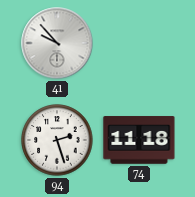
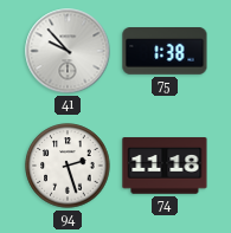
75: none -> 1:38 (165, 52)
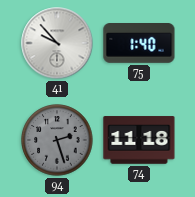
75: 1:38 -> 1:40 (139, 44)
94 dial: white -> grey (57, 140)
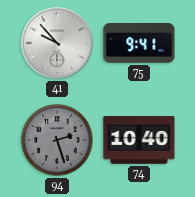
75: 1:40 -> 9:41 (139, 44)
74: 11:18 -> 10:40 (139, 140)
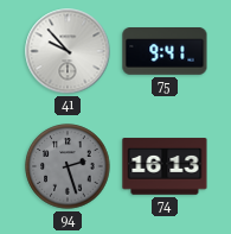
74: 10:40 -> 16:13 (165, 166)
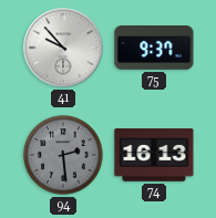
75: 9:41 -> 9:37 (154, 49)
94: 2:27 -> 2:29 (63, 155)
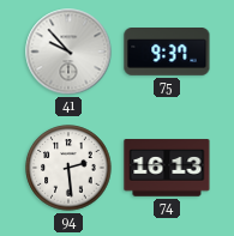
94 dial: grey -> white (68, 168)
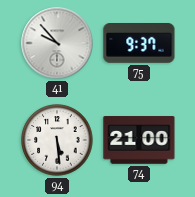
94: 2:29 -> 5:29 (57, 140)
74: 16:13 -> 21:00 (139, 140)
